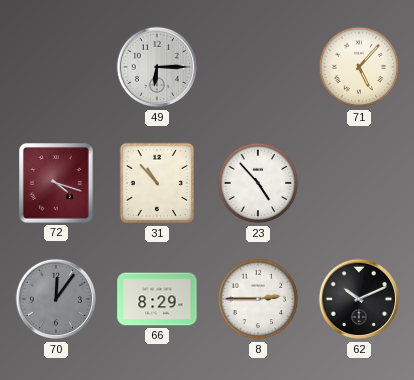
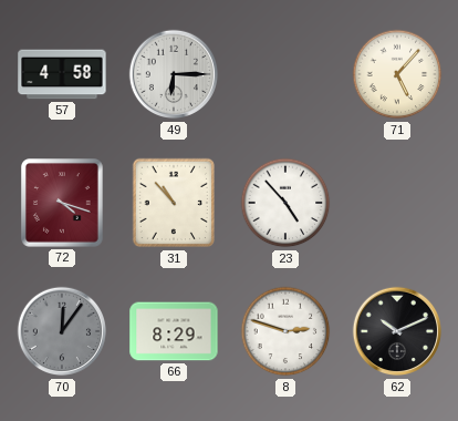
57: none -> 4:58 (62, 74)
8: 2:45 -> 2:48 (285, 331)
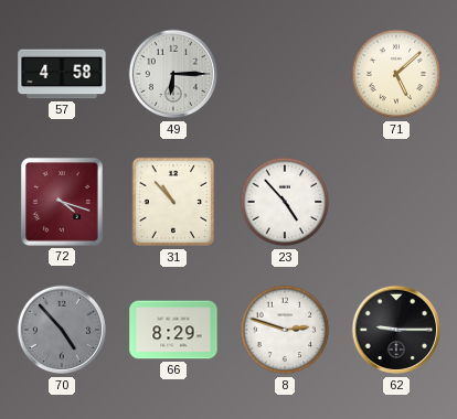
71: 5:07 -> 5:08 (396, 74)
70: 12:06 -> 4:53 (62, 330)
62: 10:11 -> 9:15 (396, 330)
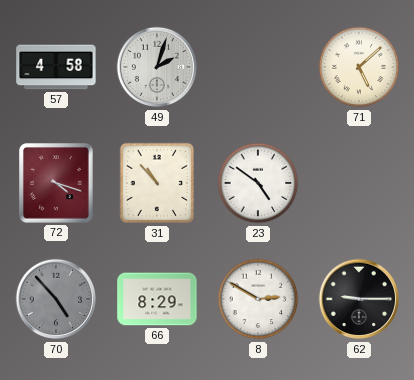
49: 6:15 -> 2:03 (157, 67)
23: 4:53 -> 4:51 (258, 183)
8: 2:48 -> 2:50 (258, 299)
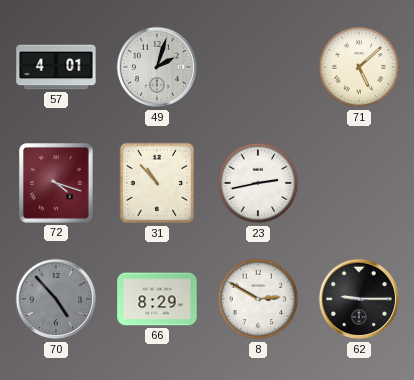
57: 4:58 -> 4:01 (56, 67)
23: 4:51 -> 2:43 (258, 183)
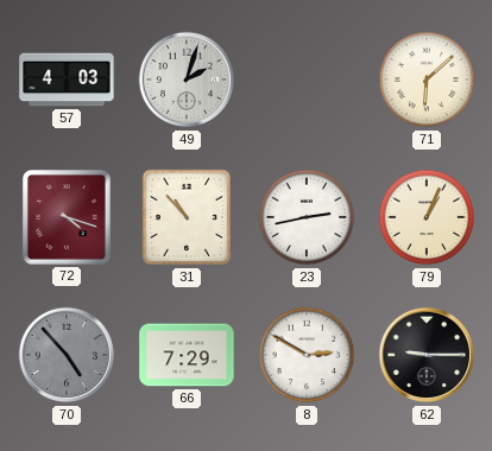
57: 4:01 -> 4:03 (67, 80)
71: 5:08 -> 6:08 (427, 80)
79: none -> 1:04 (427, 217)
66: 8:29 -> 7:29 (187, 355)
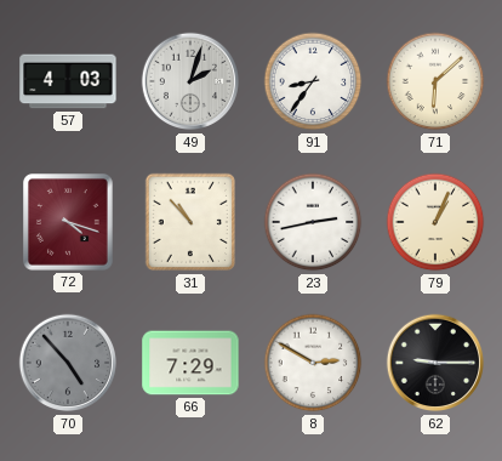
91: none -> 8:36 (313, 81)
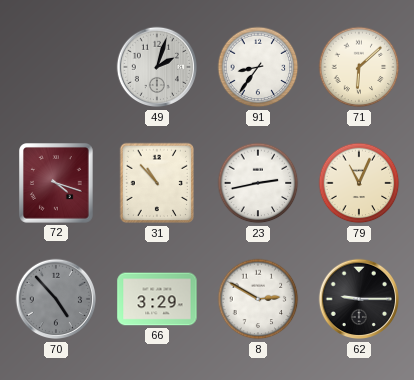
57: 4:03 -> none (68, 81)
79: 1:04 -> 11:04 (359, 183)
66: 7:29 -> 3:29 (157, 299)
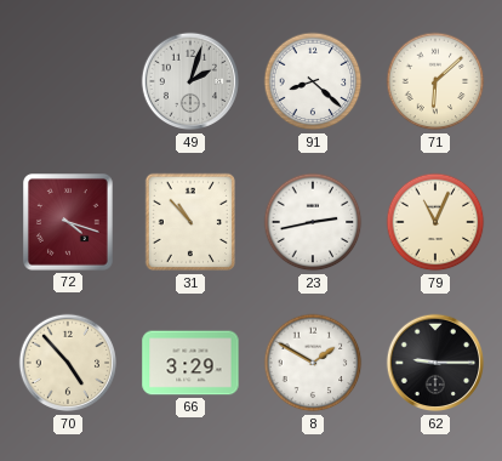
91: 8:36 -> 8:22 (313, 81)
70 dial: grey -> cream (68, 363)
8: 2:50 -> 1:50 (313, 363)
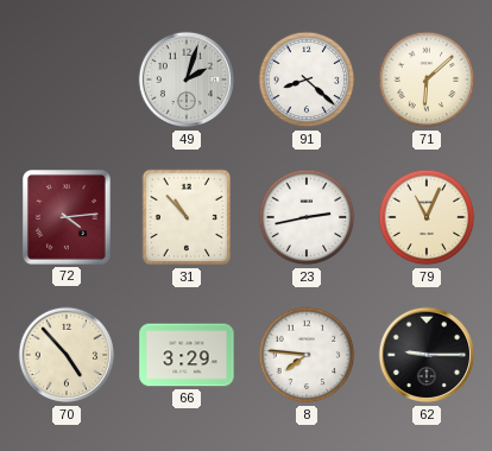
72: 4:18 -> 4:14 (68, 218)
8: 1:50 -> 7:46 (307, 355)
